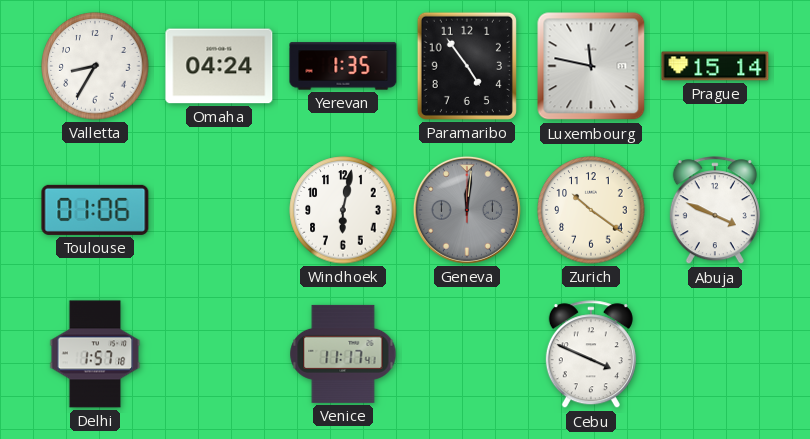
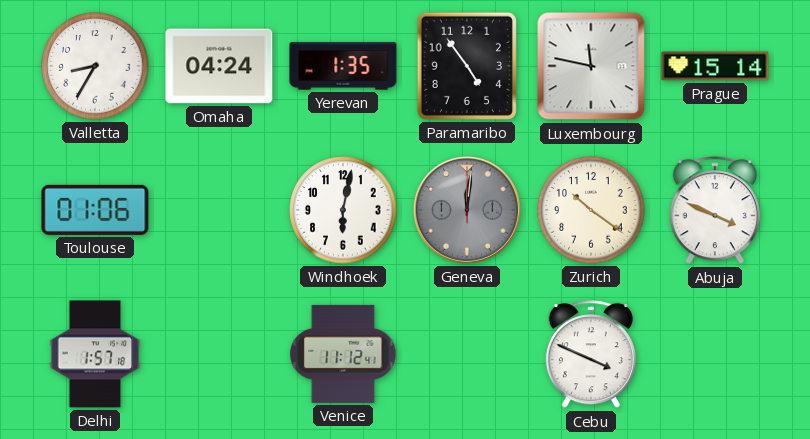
Venice: 11:17 -> 11:12 (343, 354)
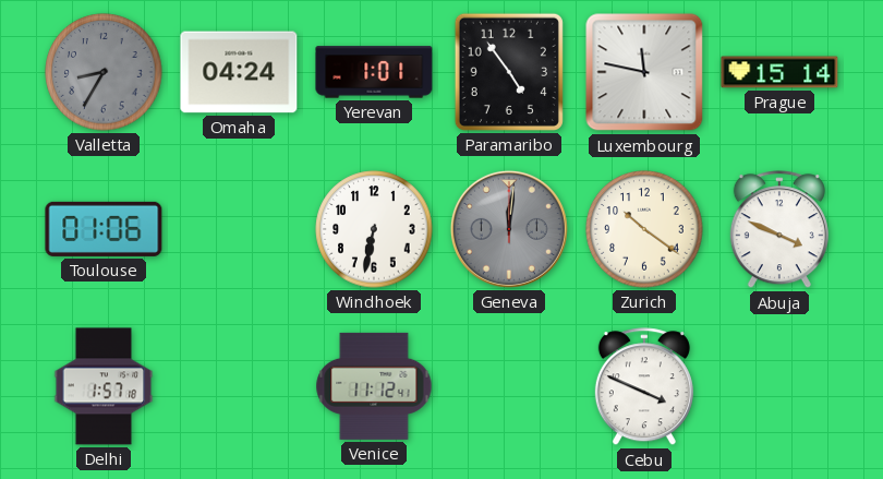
Valletta dial: white -> grey (104, 72)
Yerevan: 1:35 -> 1:01 (374, 72)
Windhoek: 6:02 -> 6:32 (374, 229)
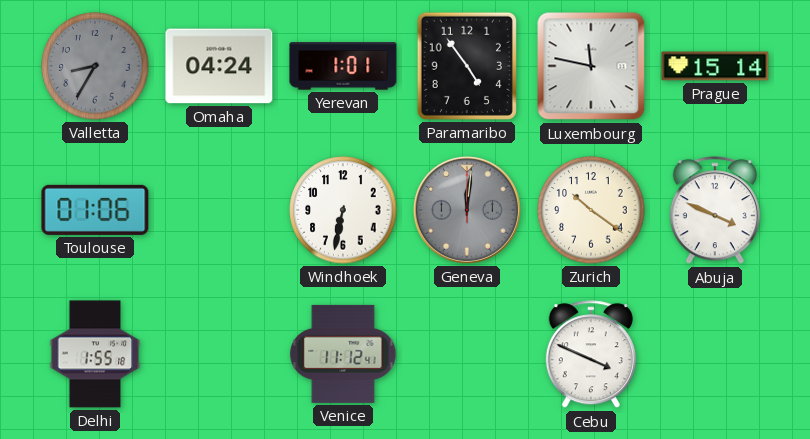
Delhi: 1:57 -> 1:55 (95, 354)
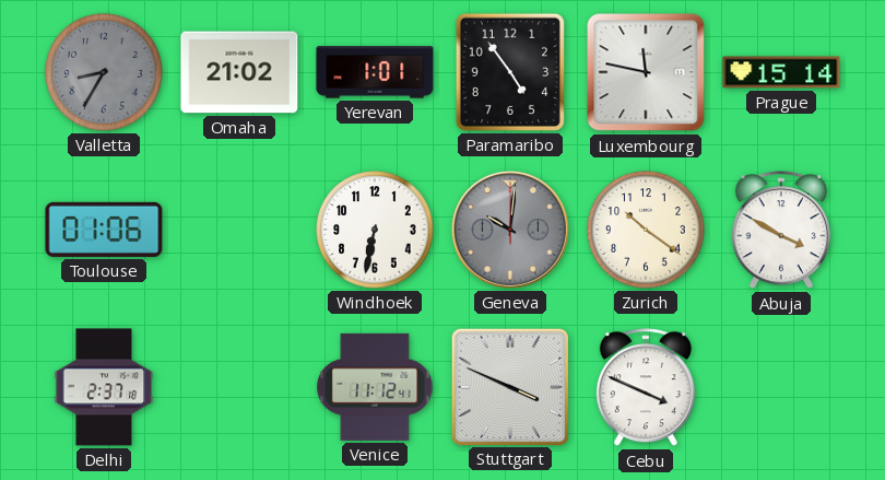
Omaha: 04:24 -> 21:02 (239, 72)
Geneva: 12:01 -> 10:01 (510, 230)
Abuja: 3:49 -> 3:50 (781, 231)
Delhi: 1:55 -> 2:37 (104, 387)
Stuttgart: none -> 3:49 (509, 386)
